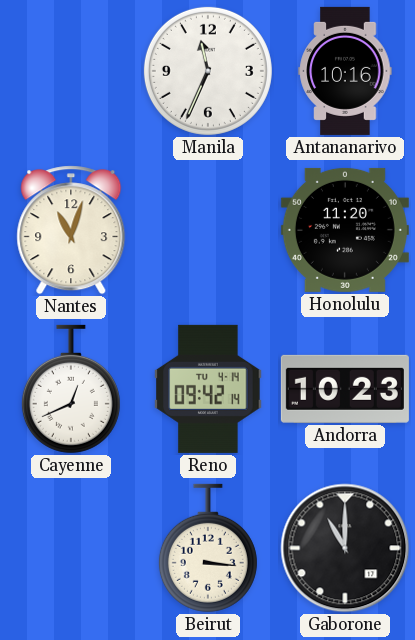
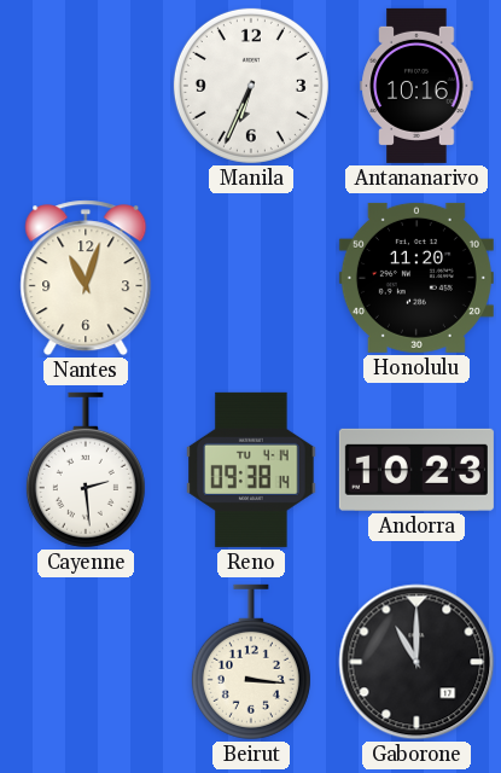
Manila: 11:34 -> 6:34 (251, 86)
Cayenne: 12:41 -> 2:29 (86, 470)
Reno: 09:42 -> 09:38 (251, 470)
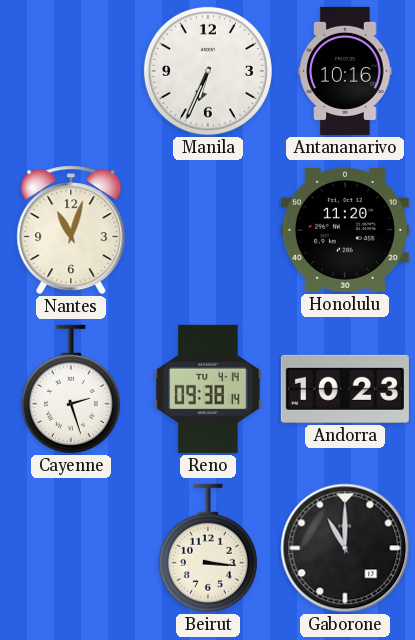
Cayenne: 2:29 -> 2:27 (71, 389)
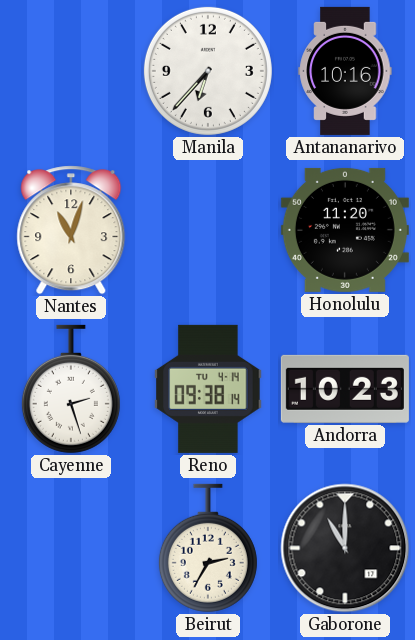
Manila: 6:34 -> 6:37 (208, 71)
Beirut: 3:16 -> 2:35 (208, 548)
